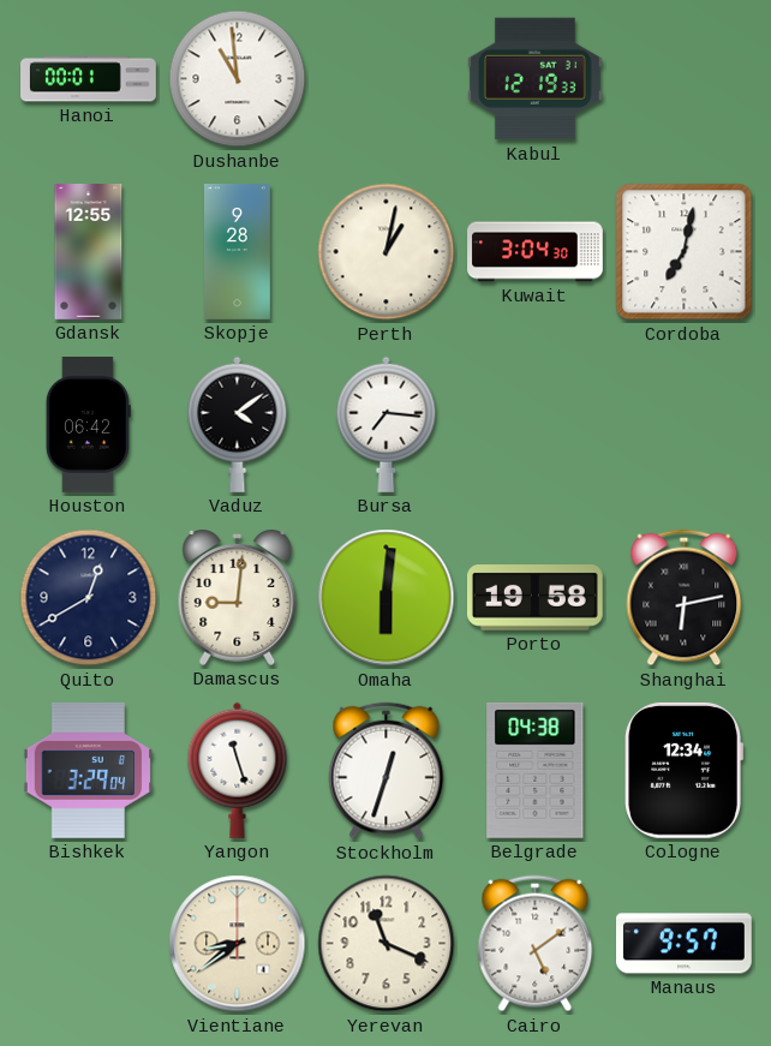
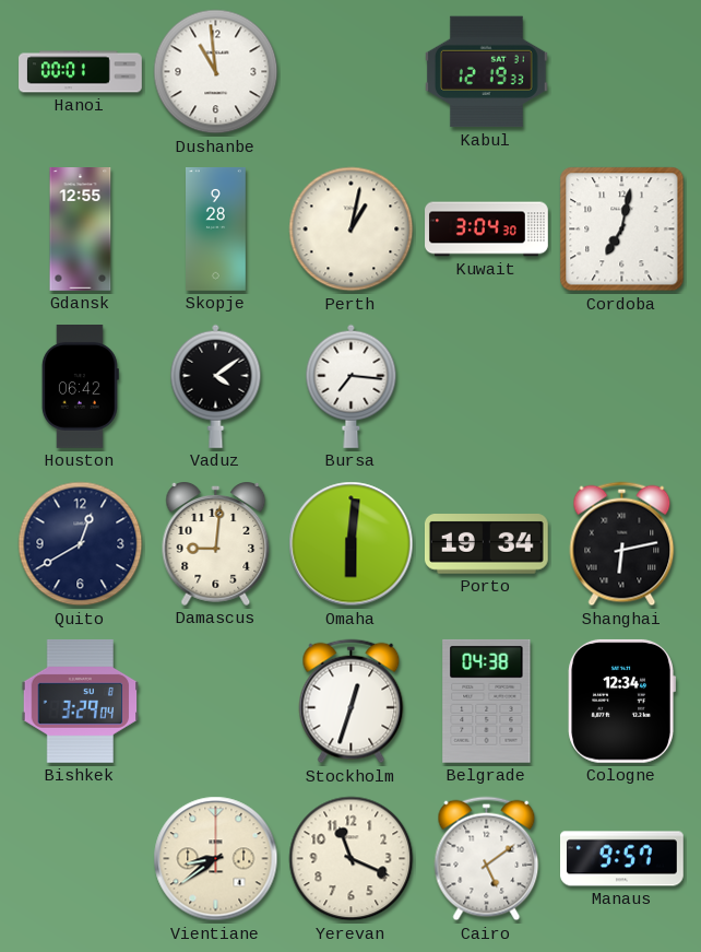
Porto: 19:58 -> 19:34 (486, 544)
Yangon: 11:27 -> none (238, 770)
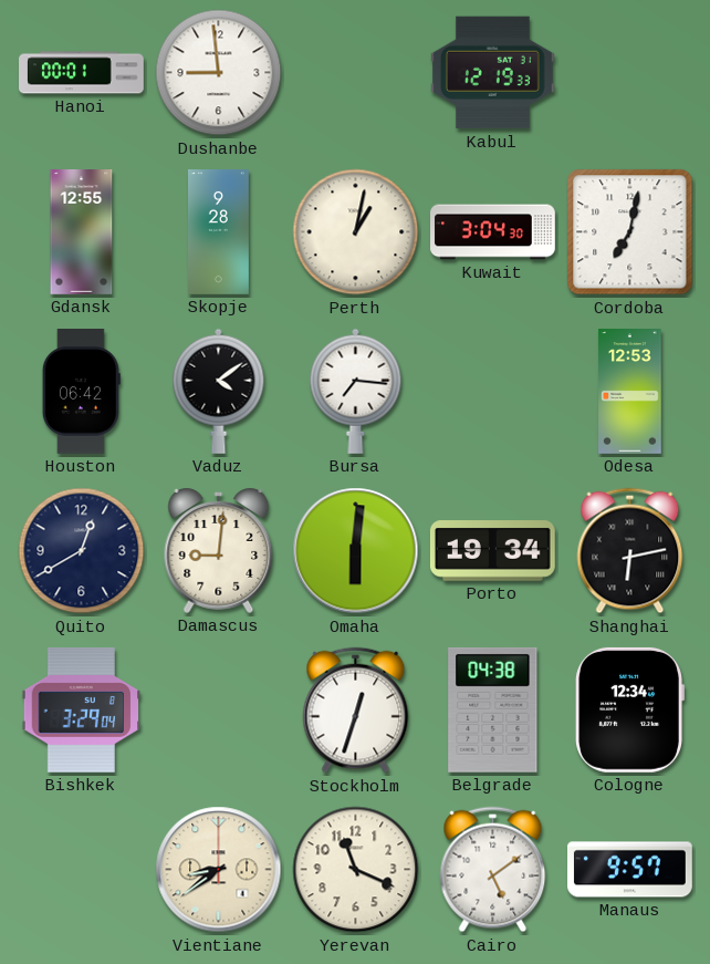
Dushanbe: 10:59 -> 8:59 (219, 73)
Odesa: none -> 12:53 (630, 392)
